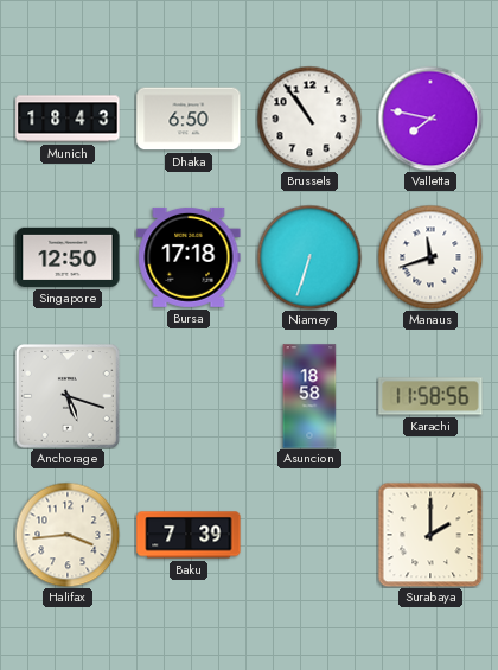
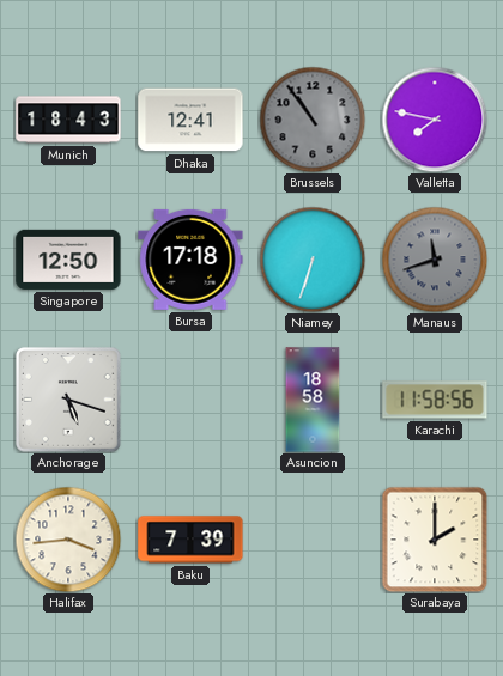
Dhaka: 6:50 -> 12:41 (190, 120)
Brussels dial: white -> grey (313, 120)
Manaus dial: white -> grey (435, 260)
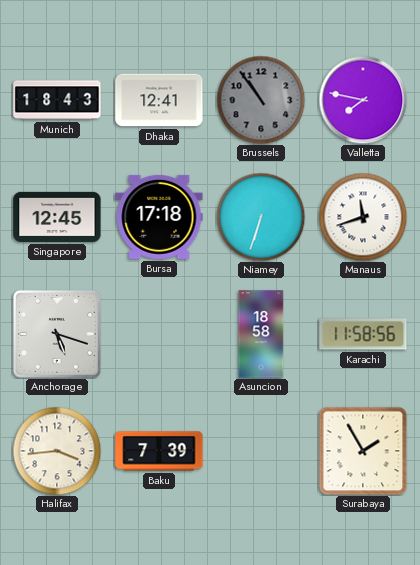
Singapore: 12:50 -> 12:45 (57, 217)
Manaus dial: grey -> white (363, 217)
Surabaya: 2:00 -> 1:55 (363, 451)
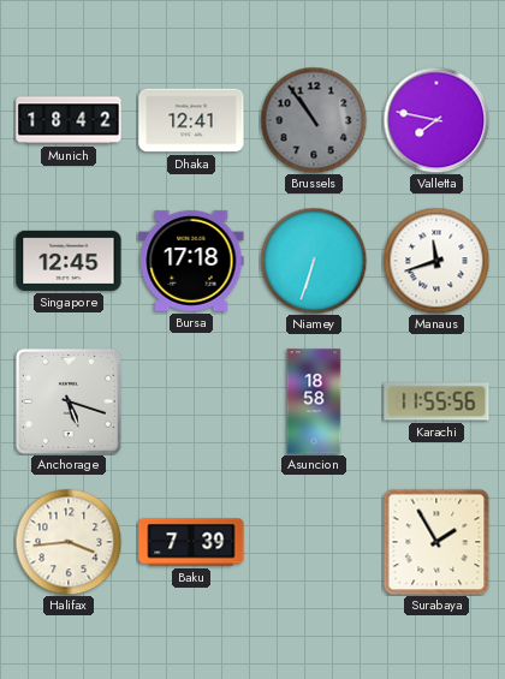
Munich: 18:43 -> 18:42 (69, 120)
Karachi: 11:58 -> 11:55 (436, 401)
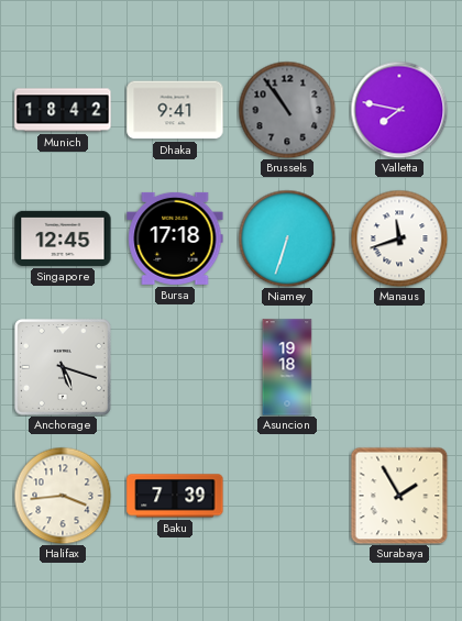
Dhaka: 12:41 -> 9:41 (175, 110)
Asuncion: 18:58 -> 19:18 (287, 367)
Karachi: 11:55 -> none (436, 401)
